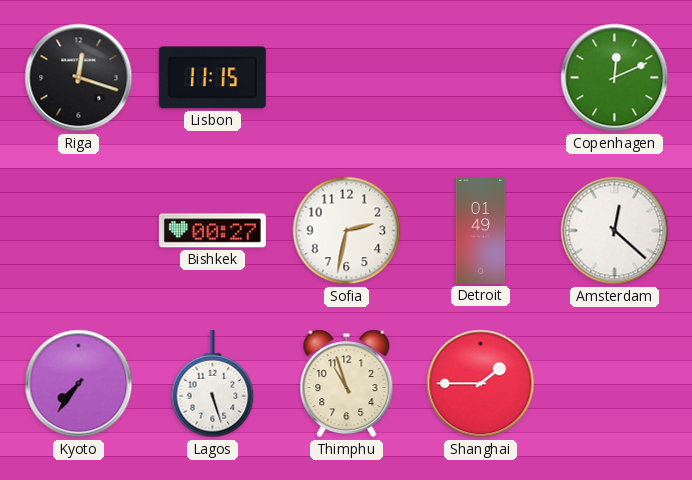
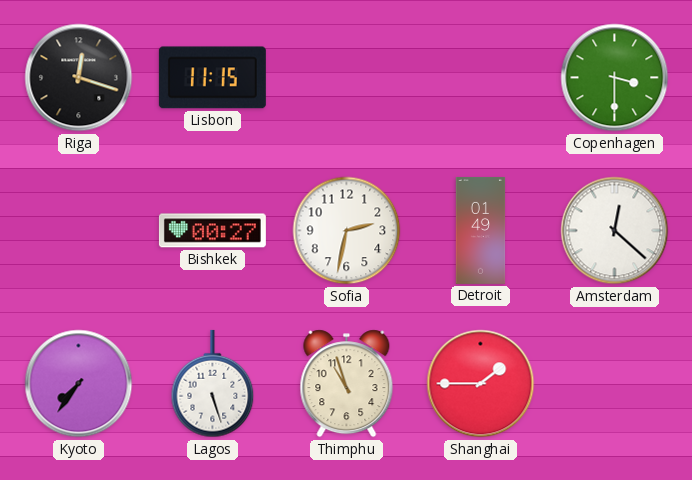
Copenhagen: 12:11 -> 3:30 (615, 78)
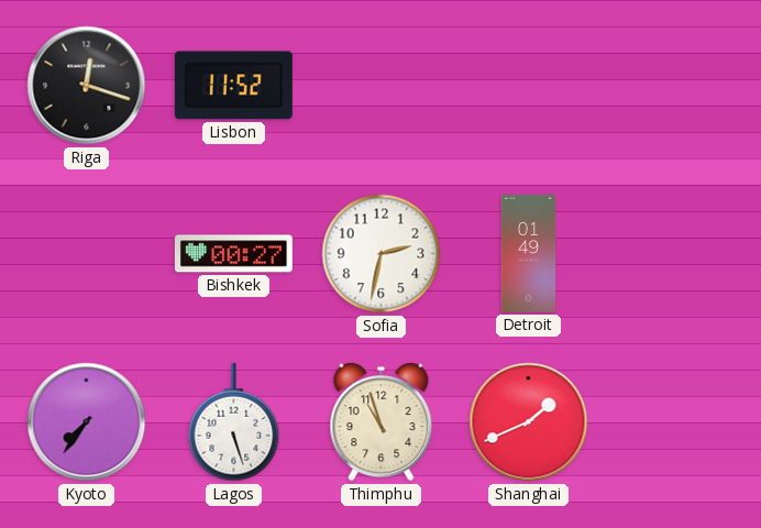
Lisbon: 11:15 -> 11:52 (233, 86)
Copenhagen: 3:30 -> none (615, 78)
Amsterdam: 12:22 -> none (615, 231)
Shanghai: 1:45 -> 1:41 (529, 422)
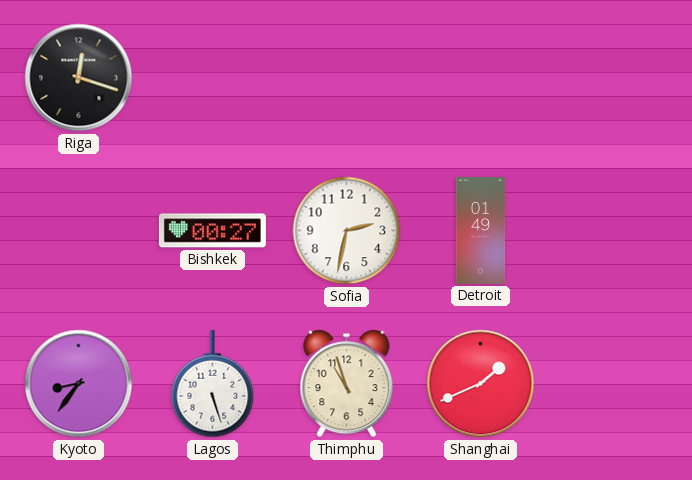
Lisbon: 11:52 -> none (233, 86)
Kyoto: 7:36 -> 8:36 (79, 384)
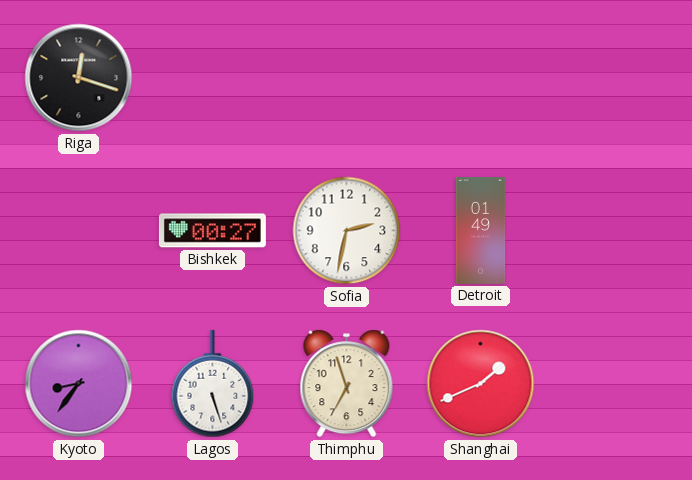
Thimphu: 10:57 -> 6:57 (347, 384)
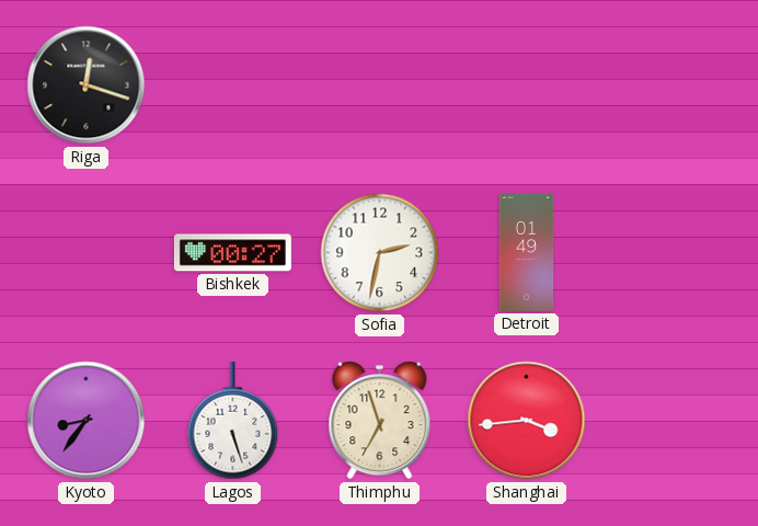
Shanghai: 1:41 -> 3:44 (527, 421)
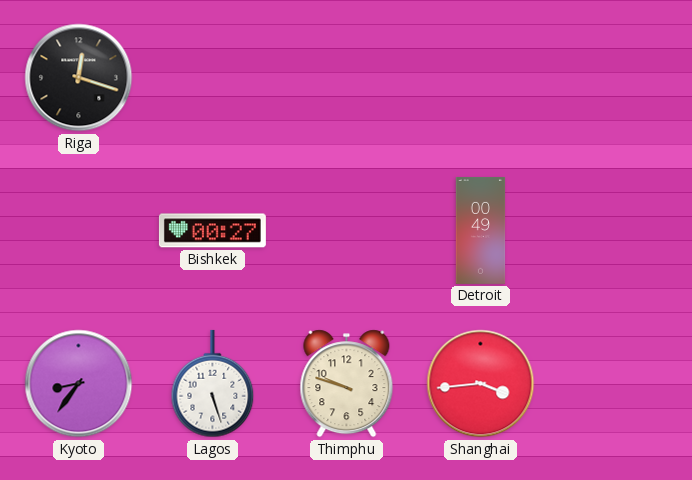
Sofia: 2:32 -> none (380, 253)
Detroit: 01:49 -> 00:49 (481, 230)
Thimphu: 6:57 -> 9:48 (347, 384)
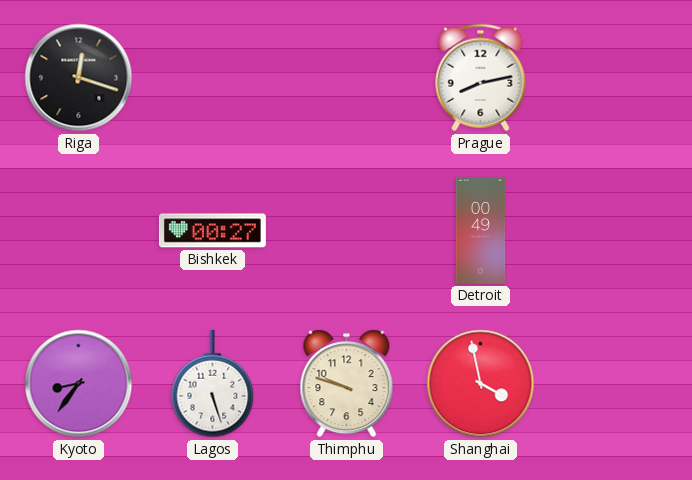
Prague: none -> 8:13 (481, 78)
Shanghai: 3:44 -> 3:58 (481, 384)
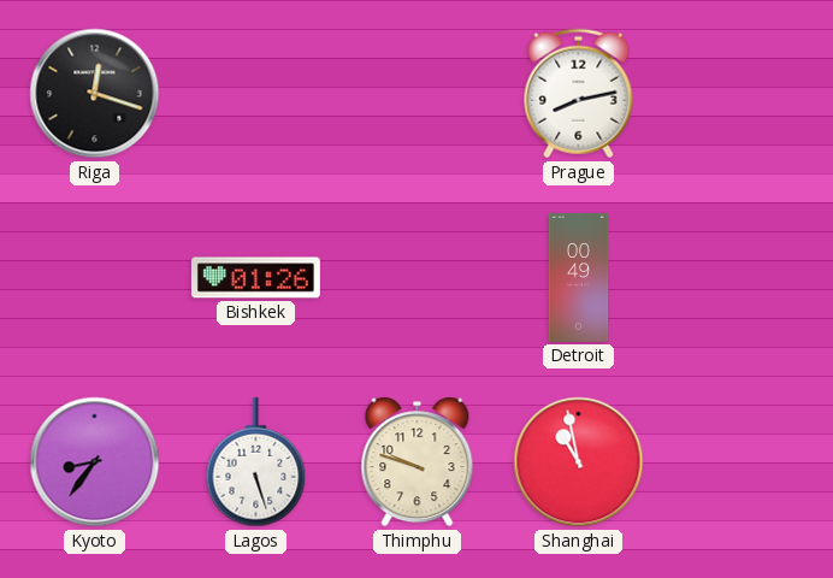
Bishkek: 00:27 -> 01:26 (255, 278)
Shanghai: 3:58 -> 10:58 (579, 462)
